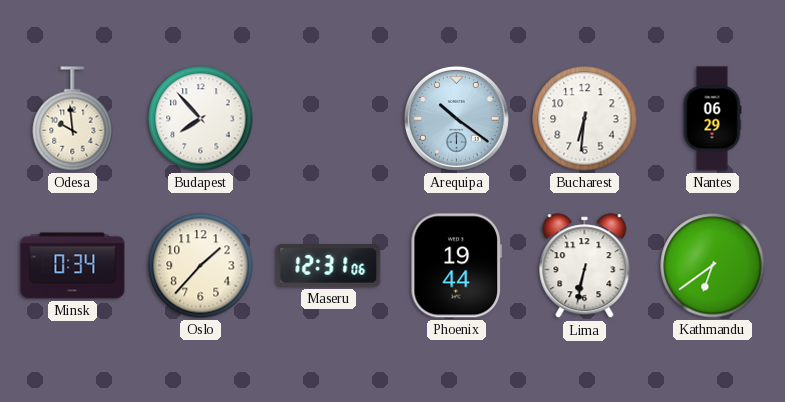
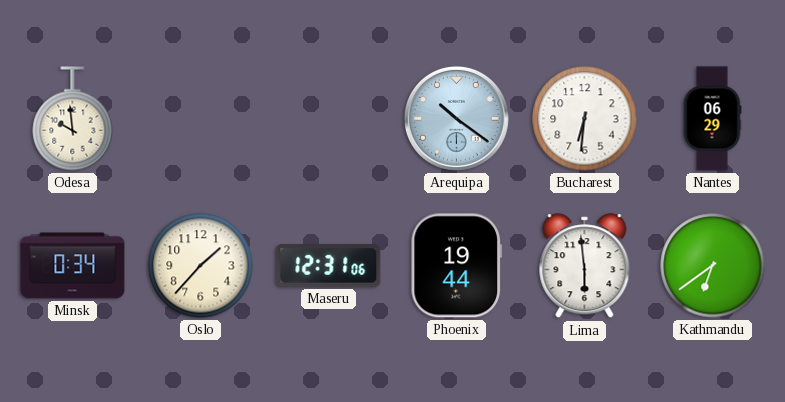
Budapest: 7:53 -> none (201, 119)
Lima: 6:32 -> 5:59 (585, 266)
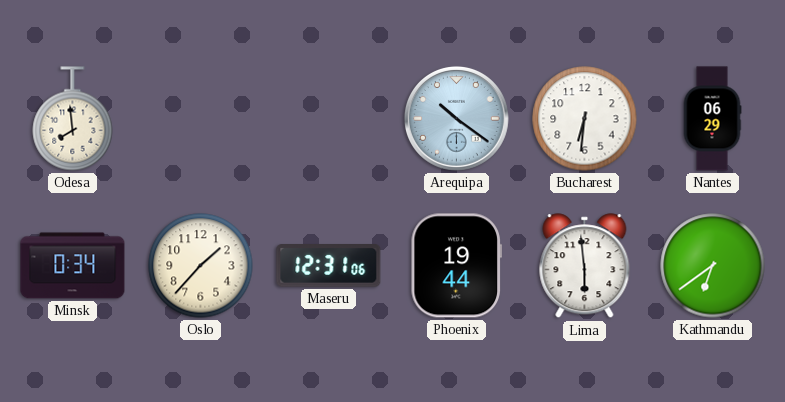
Odesa: 9:59 -> 7:59 (73, 119)
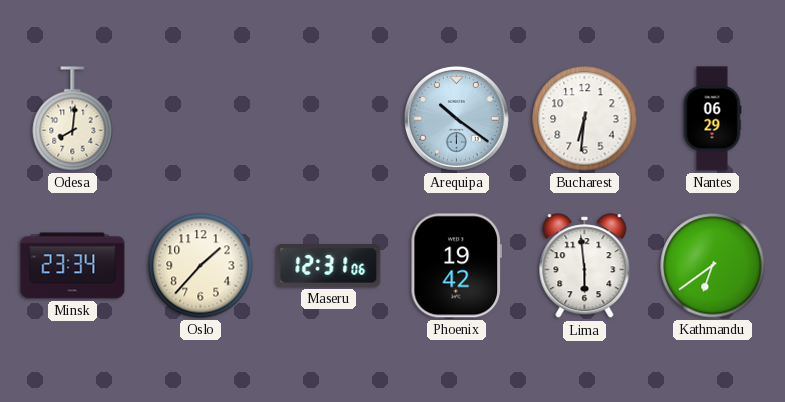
Odesa: 7:59 -> 8:01 (73, 119)
Minsk: 0:34 -> 23:34 (73, 266)
Phoenix: 19:44 -> 19:42 (456, 266)
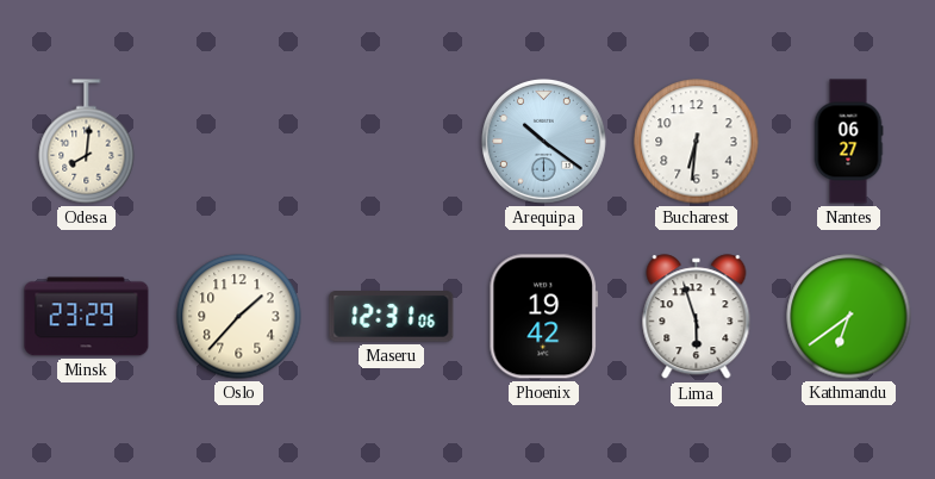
Nantes: 06:29 -> 06:27 (848, 142)
Minsk: 23:34 -> 23:29 (87, 317)
Lima: 5:59 -> 5:57 (697, 317)
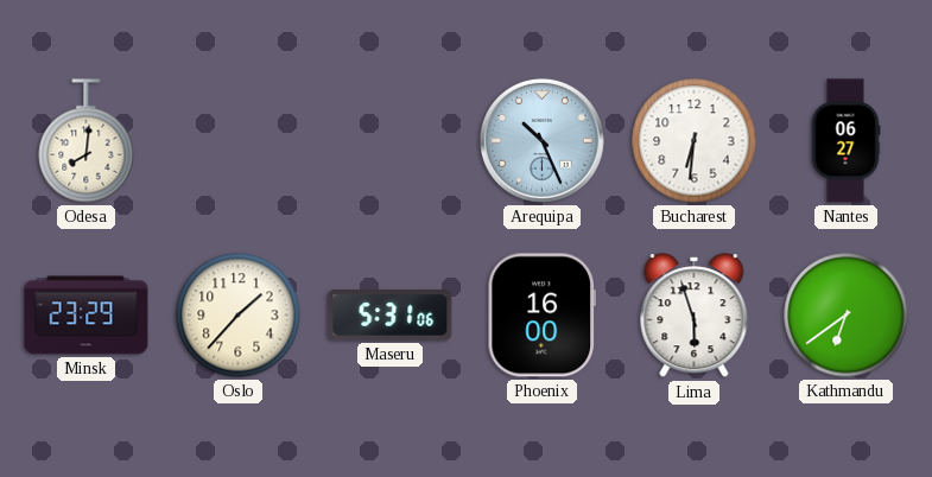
Arequipa: 10:21 -> 10:26 (541, 140)
Maseru: 12:31 -> 5:31 (391, 316)
Phoenix: 19:42 -> 16:00 (541, 316)
